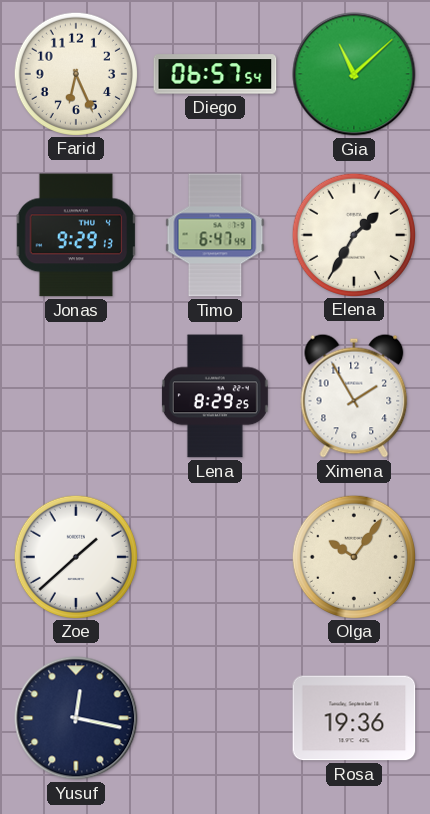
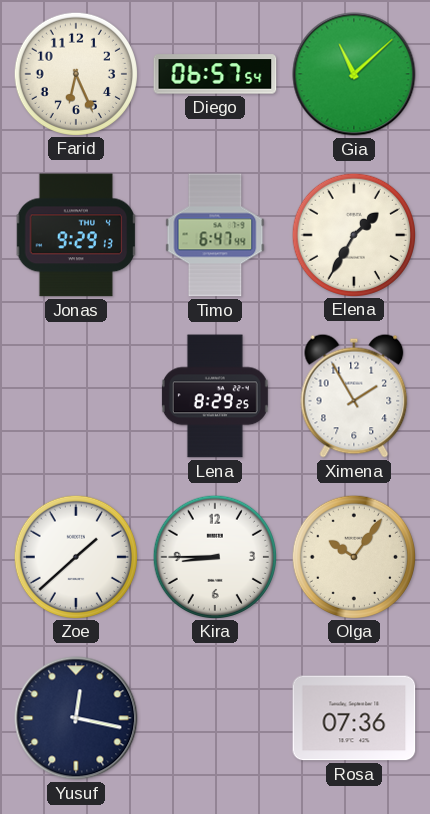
Kira: none -> 8:45 (214, 556)
Rosa: 19:36 -> 07:36 (354, 718)
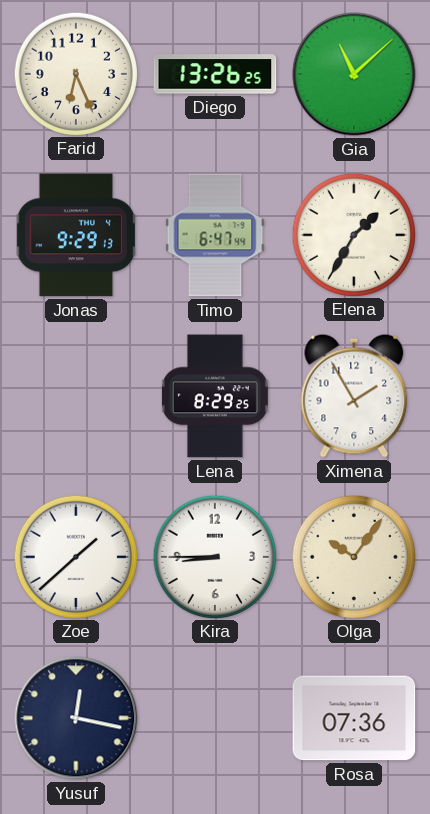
Diego: 06:57 -> 13:26 (215, 74)
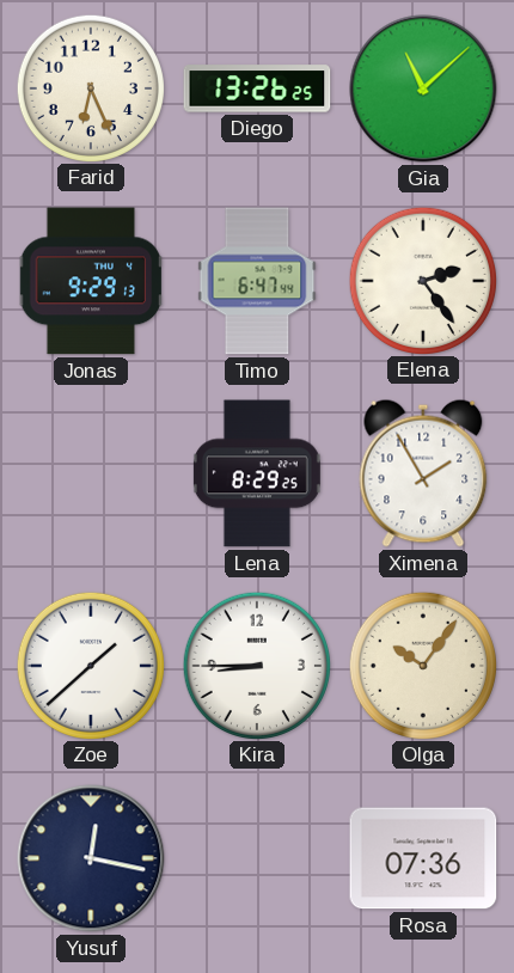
Elena: 1:35 -> 2:24 (422, 280)
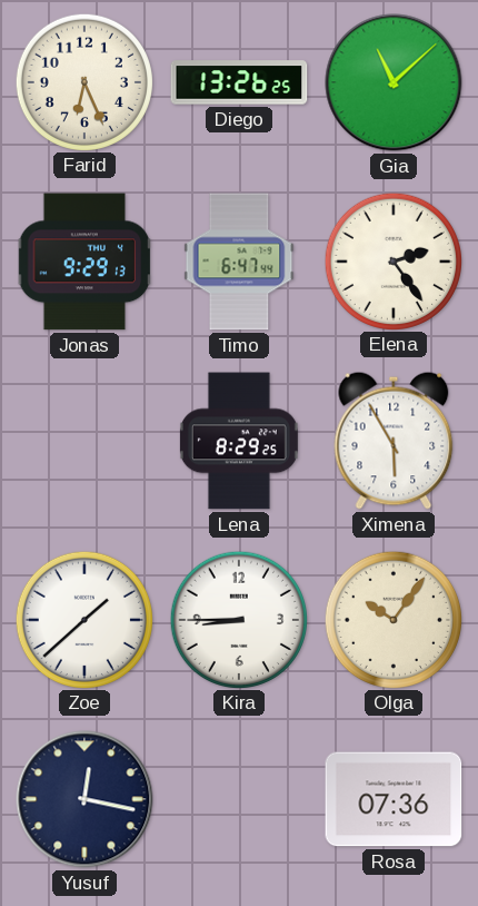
Ximena: 1:55 -> 5:55 (394, 441)
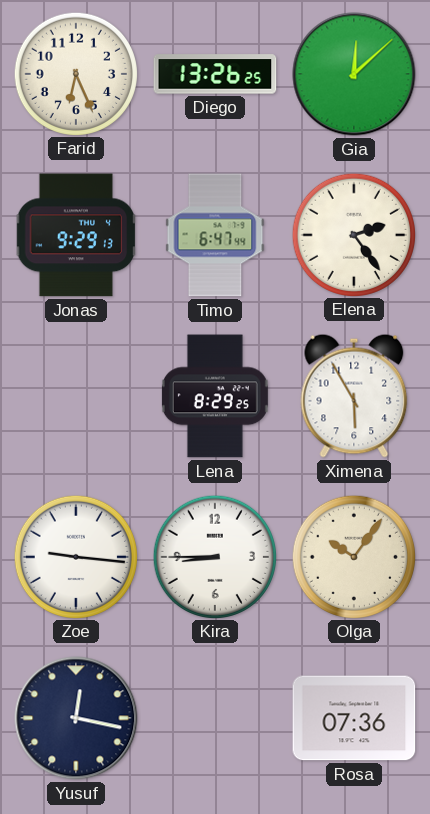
Gia: 11:08 -> 12:08 (354, 74)
Zoe: 1:38 -> 9:16 (75, 556)
